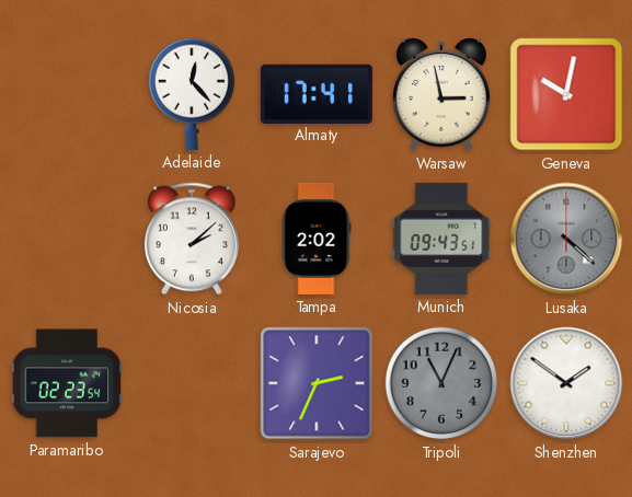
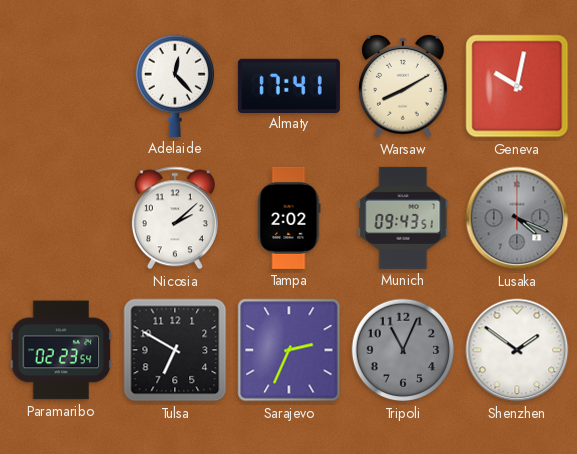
Warsaw: 2:58 -> 8:10 (403, 87)
Lusaka: 4:22 -> 4:19 (517, 218)
Tulsa: none -> 6:50 (175, 350)
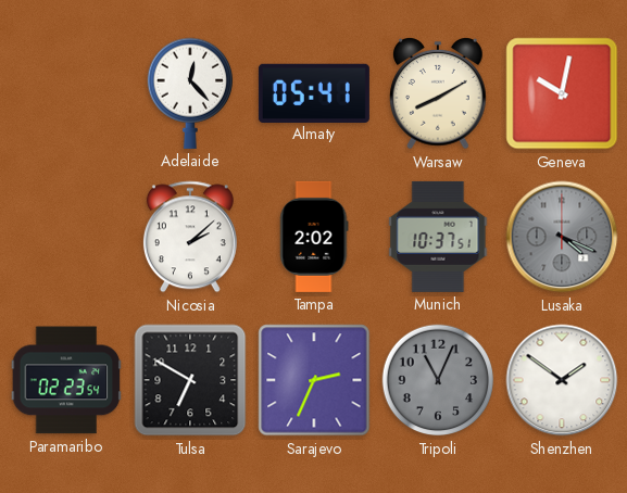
Almaty: 17:41 -> 05:41 (314, 92)
Munich: 09:43 -> 10:37 (438, 237)
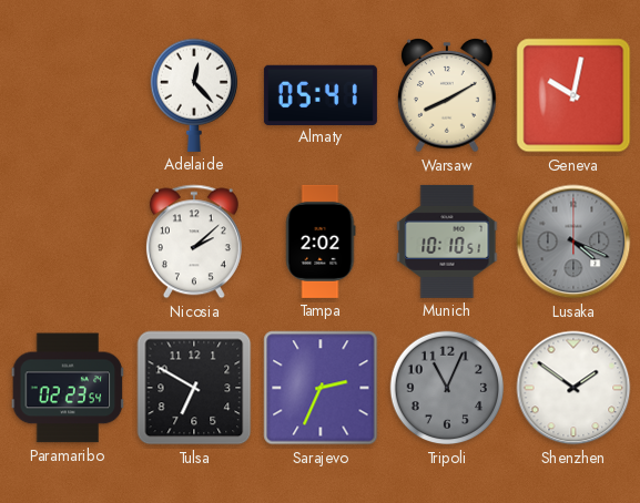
Munich: 10:37 -> 10:10 (447, 242)
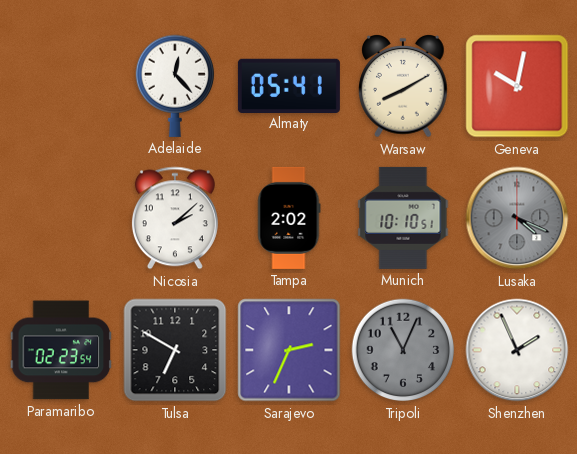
Shenzhen: 1:51 -> 1:56 (517, 350)
